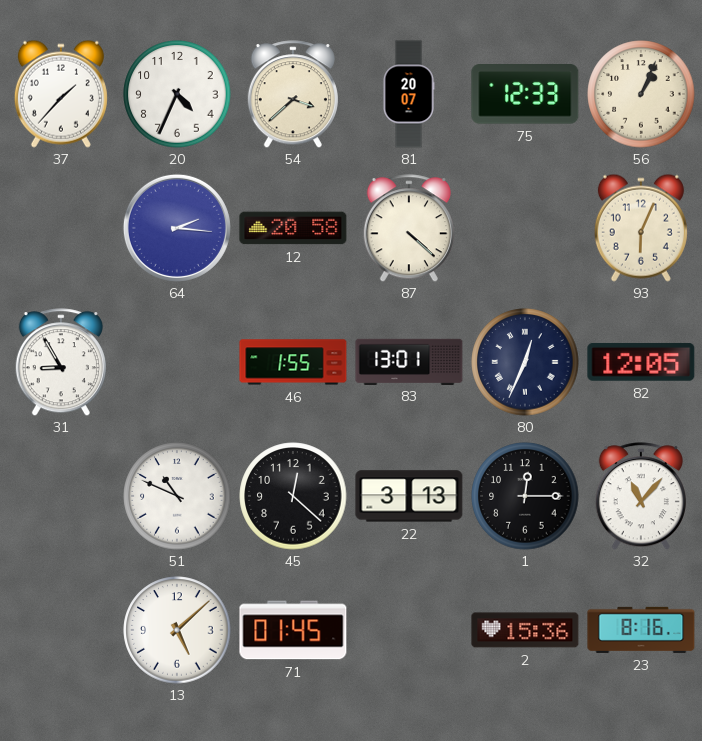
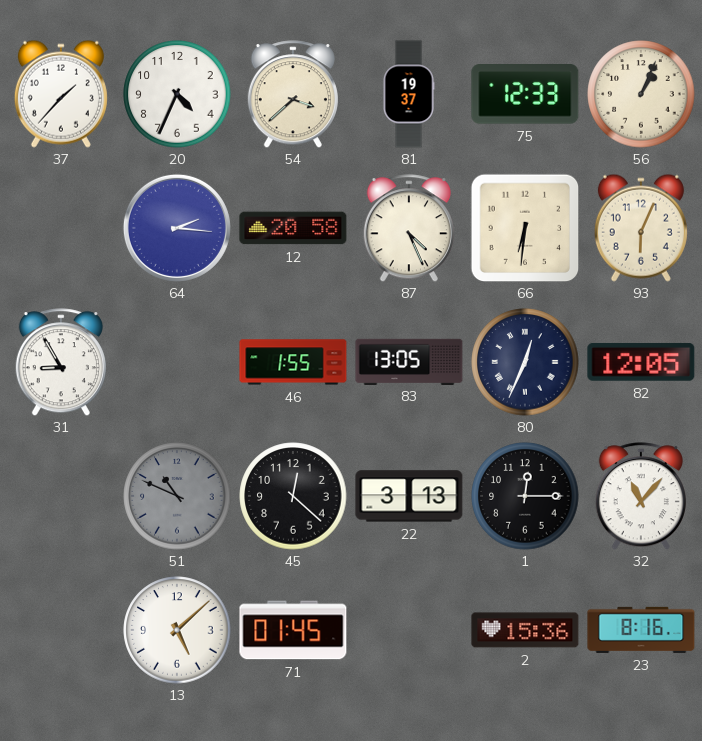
81: 20:07 -> 19:37 (409, 94)
87: 4:22 -> 4:26 (409, 228)
66: none -> 6:31 (525, 228)
83: 13:01 -> 13:05 (409, 361)
51 dial: white -> grey (177, 496)
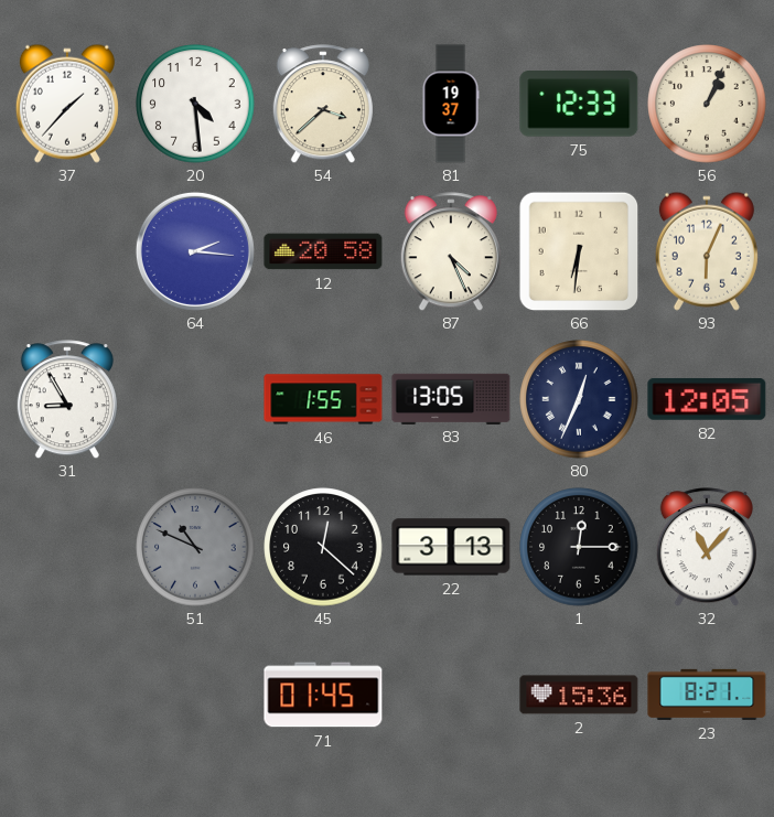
20: 4:34 -> 4:29 (195, 104)
13: 5:08 -> none (177, 630)
23: 8:16 -> 8:21 (707, 695)
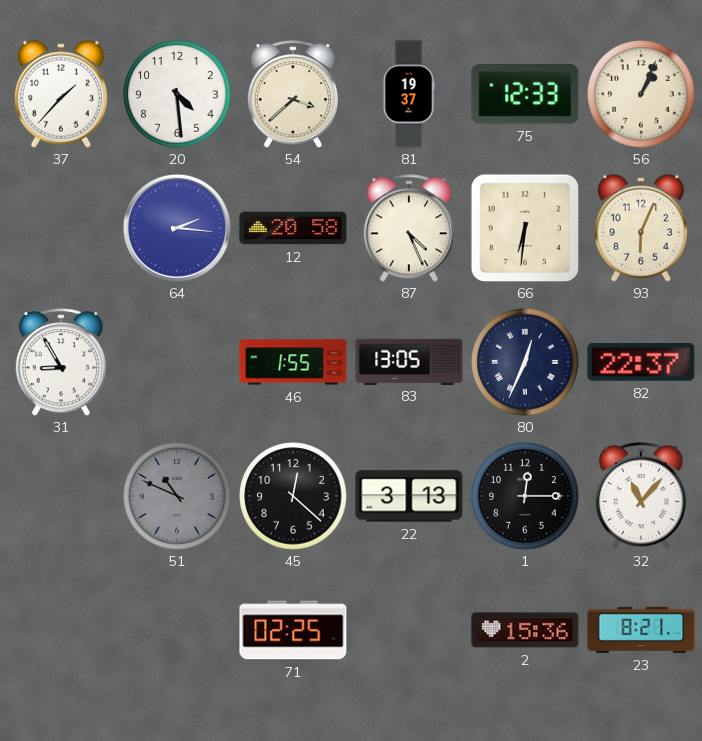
82: 12:05 -> 22:37 (641, 362)
71: 01:45 -> 02:25 (293, 630)
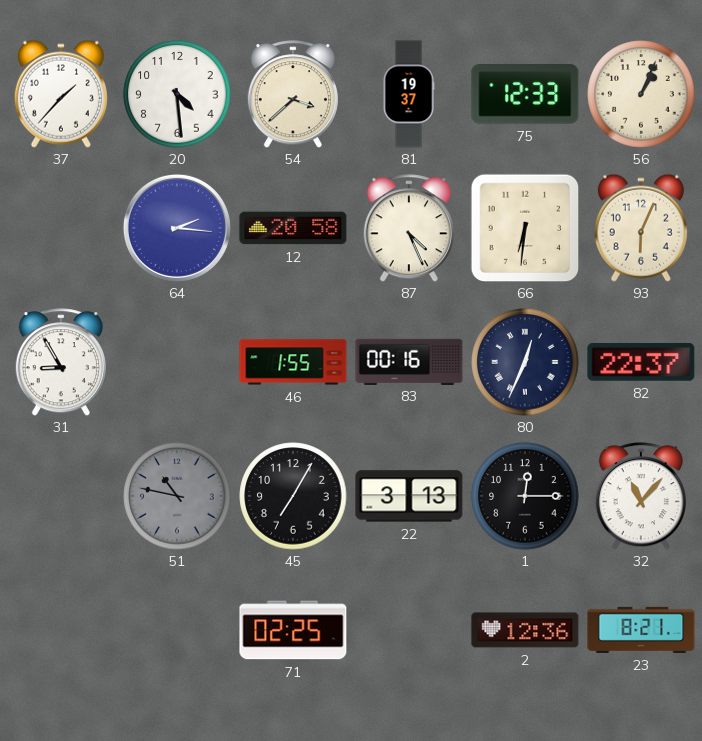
83: 13:05 -> 00:16 (409, 361)
51: 10:49 -> 10:47 (177, 496)
45: 12:22 -> 7:05 (293, 496)
2: 15:36 -> 12:36 (525, 630)
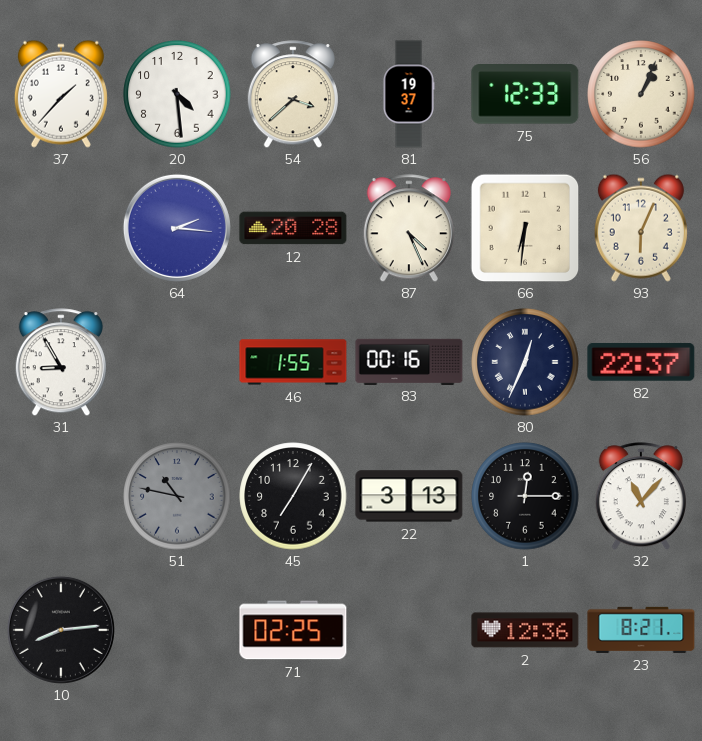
12: 20:58 -> 20:28 (293, 228)
10: none -> 8:14 (61, 630)
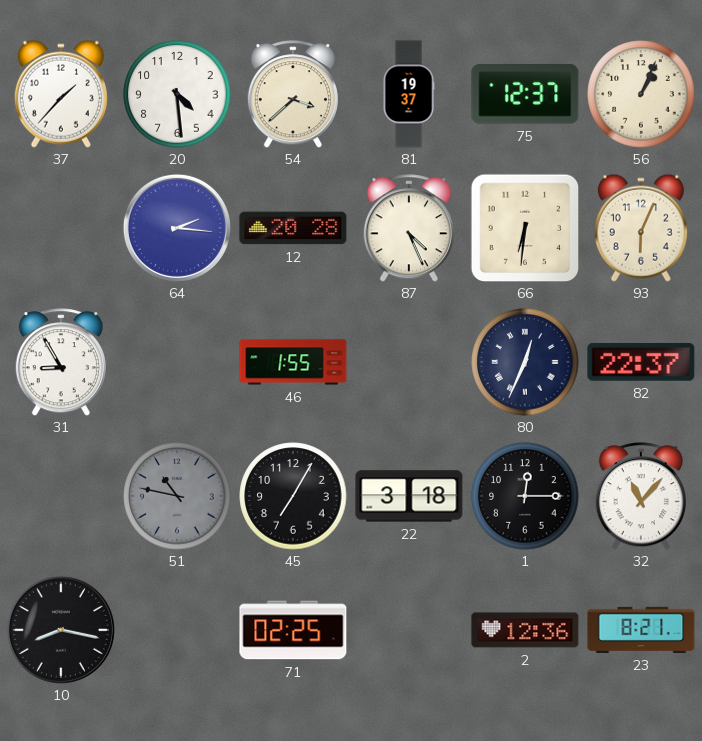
75: 12:33 -> 12:37 (525, 95)
83: 00:16 -> none (409, 361)
22: 3:13 -> 3:18 (409, 496)
10: 8:14 -> 8:17 (61, 630)
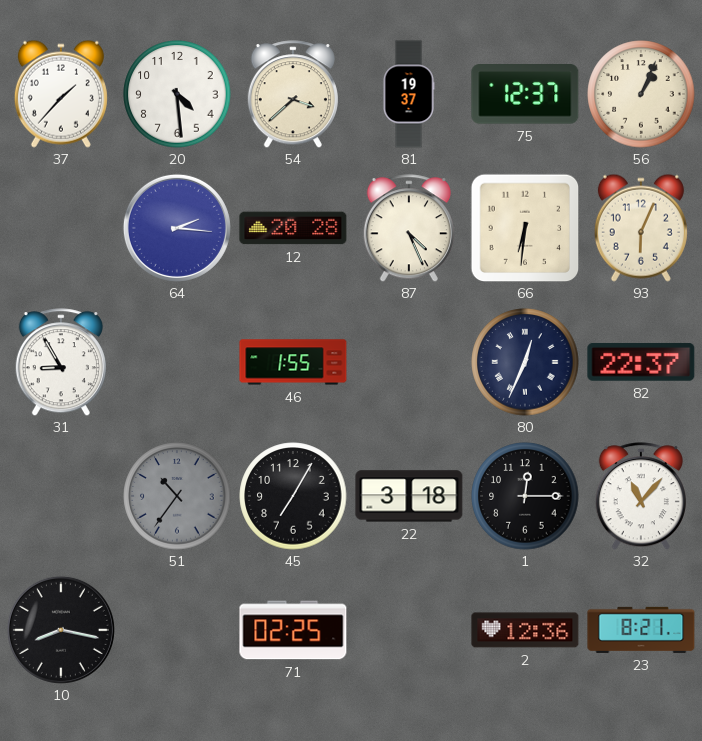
51: 10:47 -> 10:36 (177, 496)
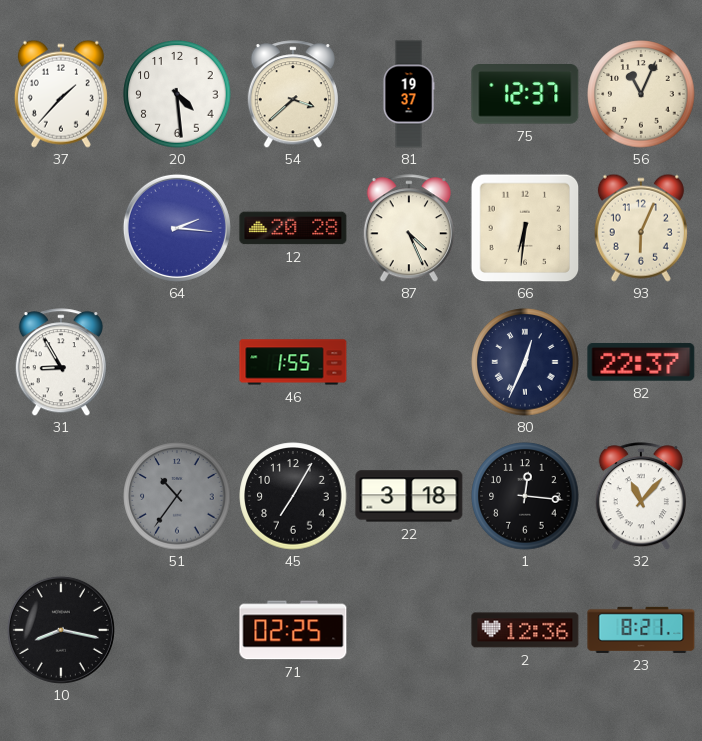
56: 1:04 -> 11:04 (641, 94)
1: 12:15 -> 12:16 (525, 496)
